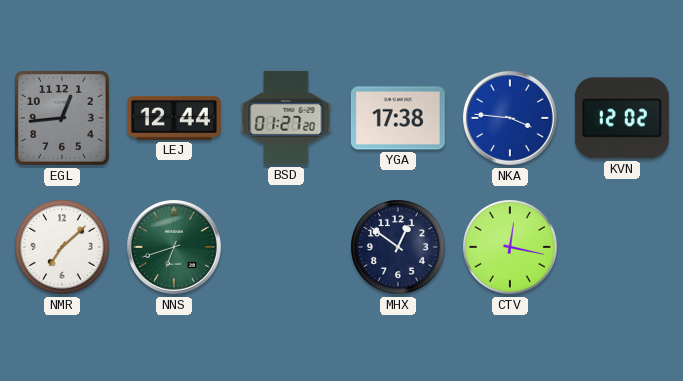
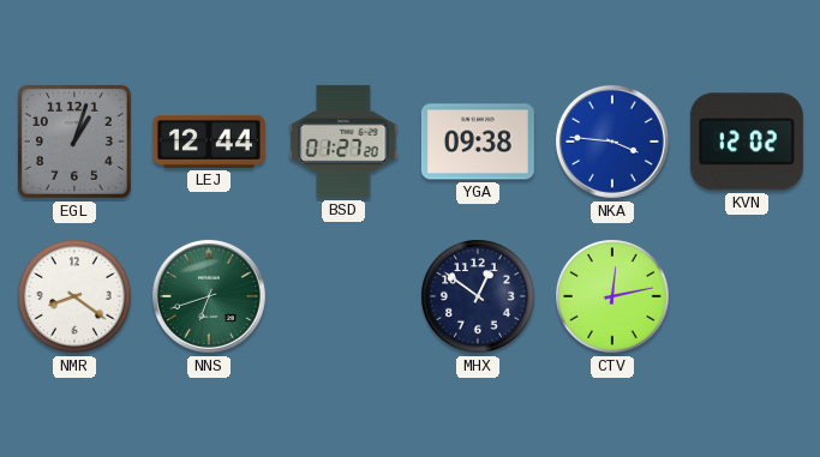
EGL: 12:44 -> 1:03 (74, 142)
YGA: 17:38 -> 09:38 (478, 142)
NMR: 7:08 -> 8:21 (74, 296)
CTV: 12:17 -> 12:13 (612, 296)
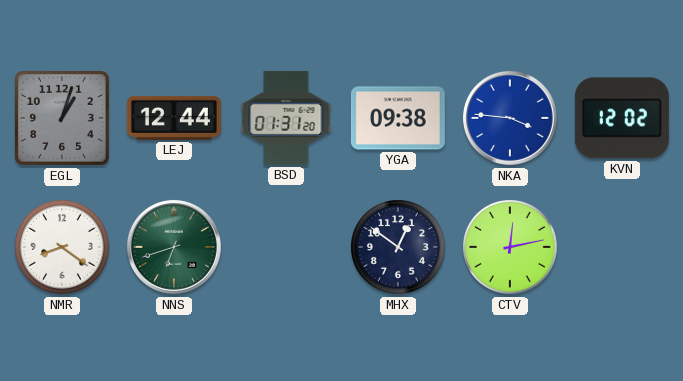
BSD: 01:27 -> 01:31 (286, 118)
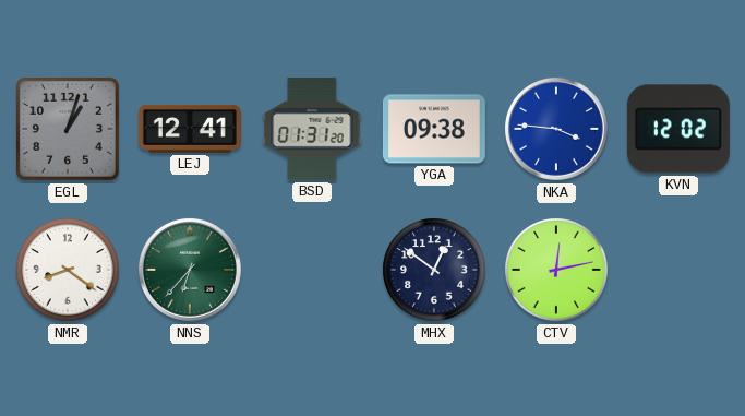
LEJ: 12:44 -> 12:41 (190, 129)
NNS: 6:42 -> 6:37 (190, 270)
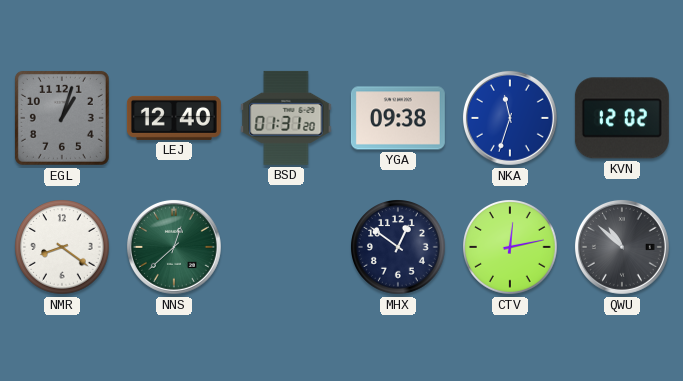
LEJ: 12:41 -> 12:40 (174, 118)
NKA: 3:46 -> 11:33 (510, 118)
NNS: 6:37 -> 12:38 (174, 247)
QWU: none -> 10:52 (622, 247)
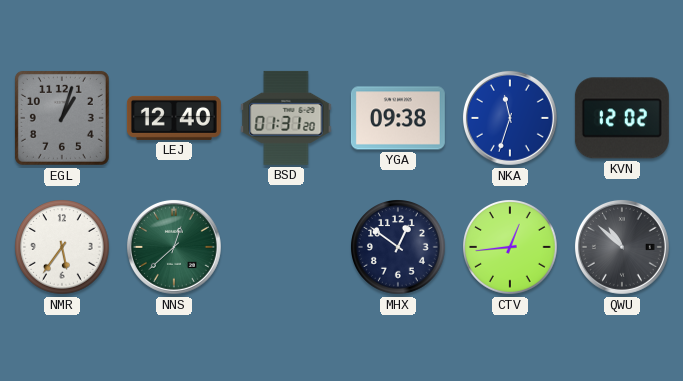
NMR: 8:21 -> 5:36 (62, 247)
CTV: 12:13 -> 12:44 (510, 247)
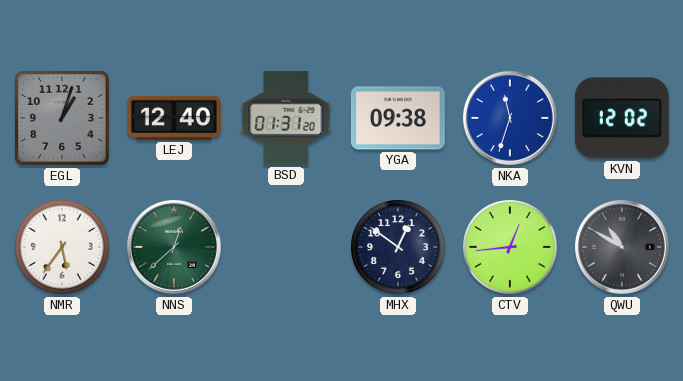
QWU: 10:52 -> 10:50 (622, 247)
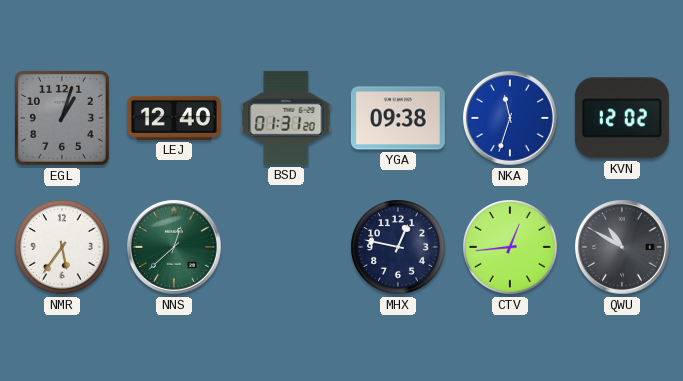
MHX: 12:51 -> 12:47 (398, 247)
